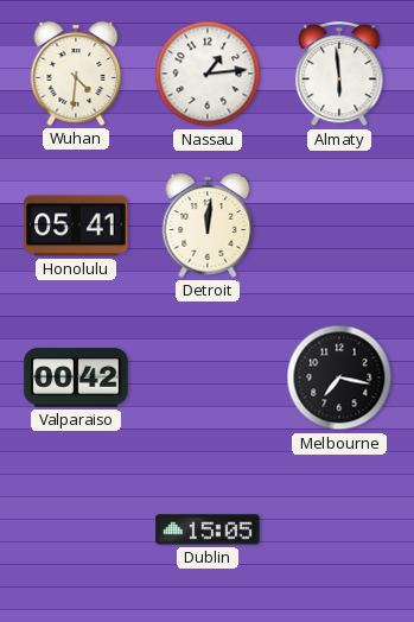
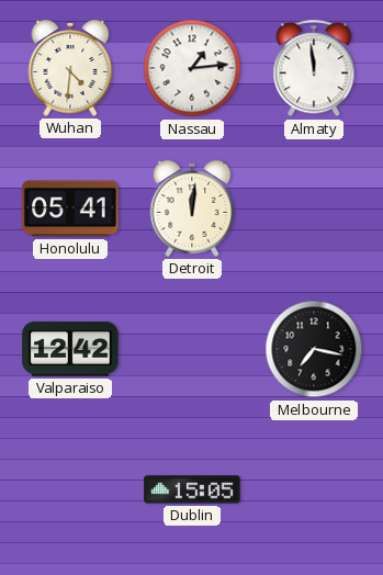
Almaty: 5:59 -> 11:59 (314, 69)
Valparaiso: 00:42 -> 12:42 (70, 349)
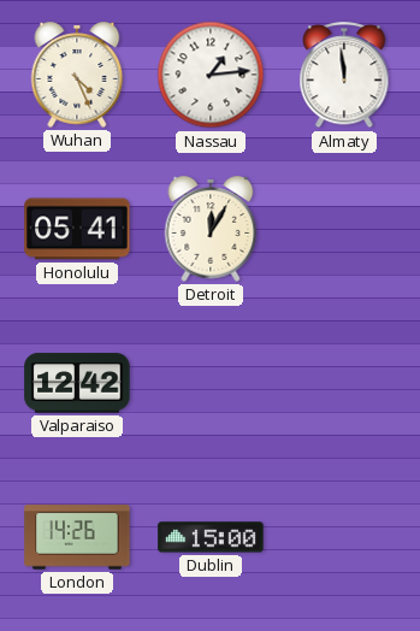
Wuhan: 4:31 -> 4:26 (77, 75)
Detroit: 12:01 -> 12:05 (211, 229)
Melbourne: 7:17 -> none (314, 349)
London: none -> 14:26 (77, 537)
Dublin: 15:05 -> 15:00 (211, 537)
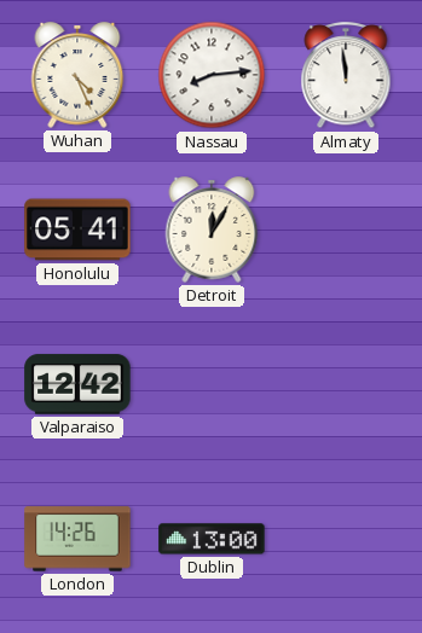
Nassau: 1:14 -> 8:14 (212, 75)
Dublin: 15:00 -> 13:00 (212, 539)
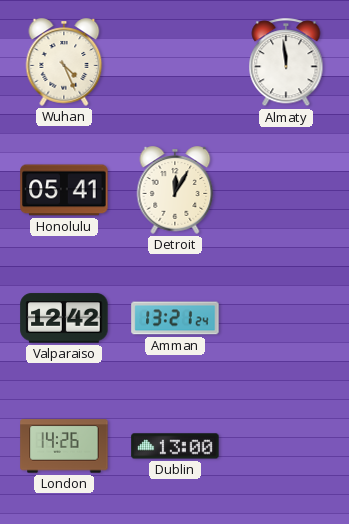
Nassau: 8:14 -> none (212, 75)
Amman: none -> 13:21 (175, 318)
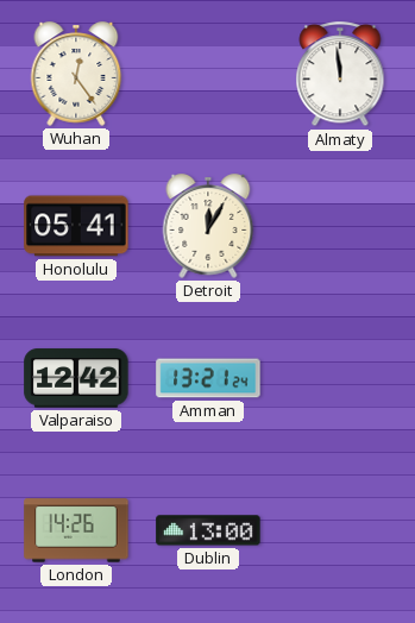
Wuhan: 4:26 -> 12:24 (76, 74)
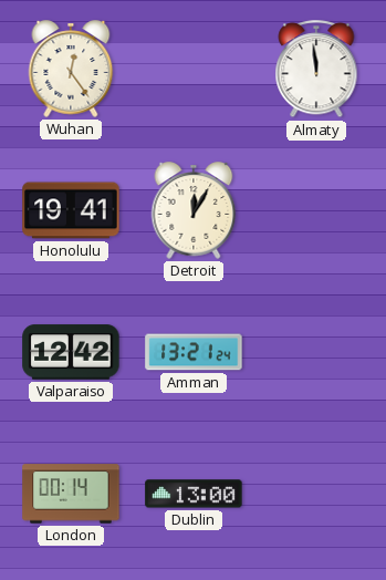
Honolulu: 05:41 -> 19:41 (71, 210)
London: 14:26 -> 00:14 (71, 494)
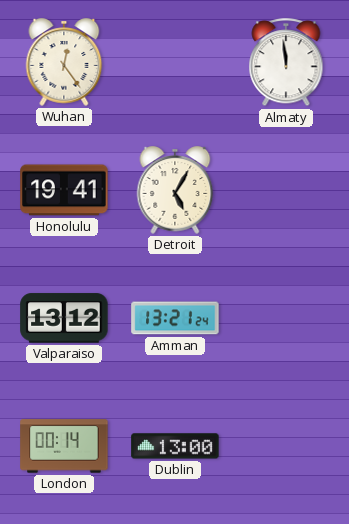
Detroit: 12:05 -> 5:05 (175, 190)
Valparaiso: 12:42 -> 13:12 (64, 318)
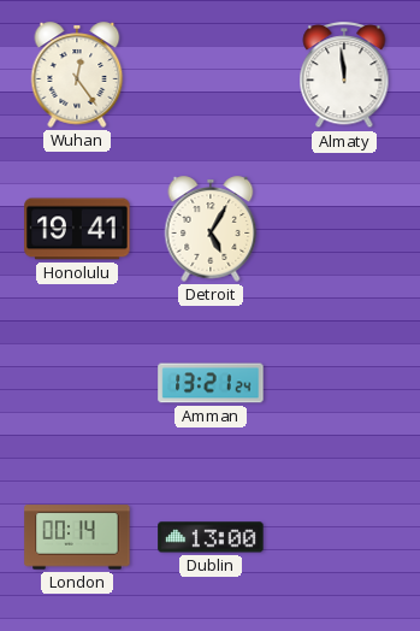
Valparaiso: 13:12 -> none (64, 318)
